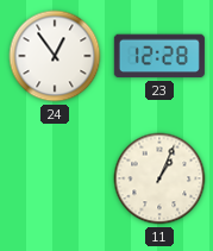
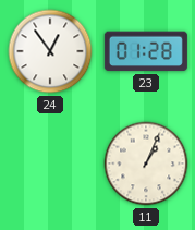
23: 12:28 -> 01:28 (146, 51)
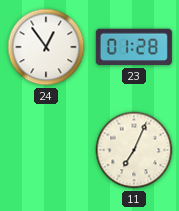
11: 1:04 -> 7:04 (134, 150)
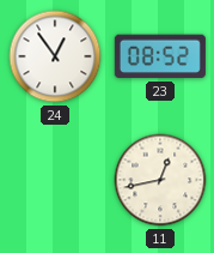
23: 01:28 -> 08:52 (160, 56)
11: 7:04 -> 12:43 (160, 180)
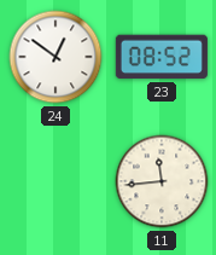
24: 12:54 -> 12:51 (56, 57)
11: 12:43 -> 11:44 (162, 181)
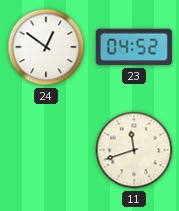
23: 08:52 -> 04:52 (134, 47)
11: 11:44 -> 11:42 (134, 150)
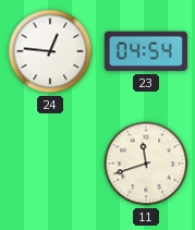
24: 12:51 -> 12:46 (50, 51)
23: 04:52 -> 04:54 (146, 51)
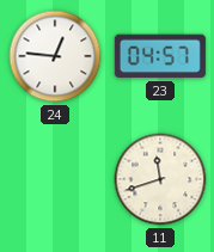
23: 04:54 -> 04:57 (160, 56)
